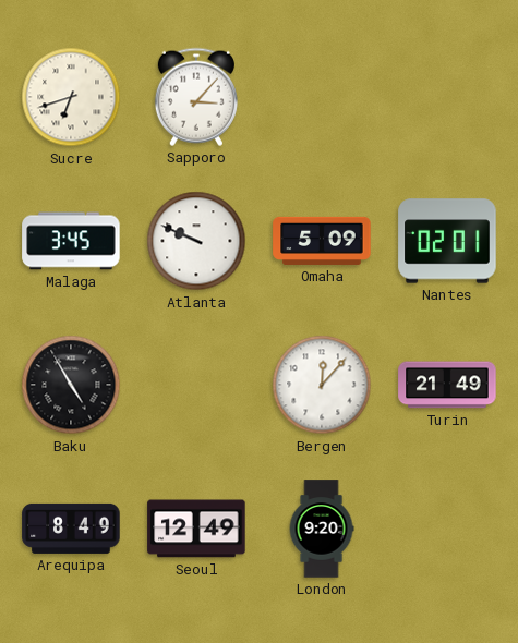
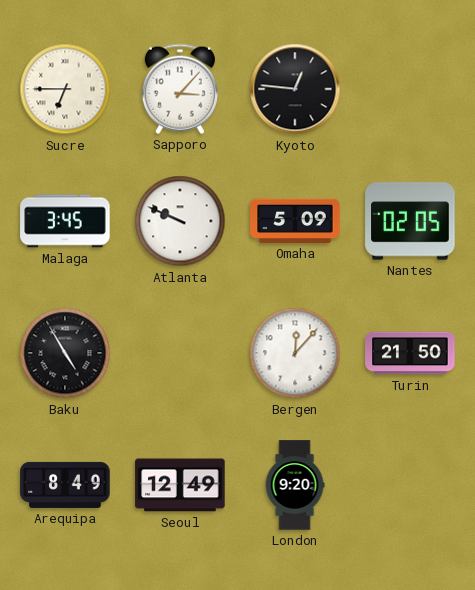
Sucre: 6:42 -> 6:45 (65, 89)
Kyoto: none -> 12:46 (295, 89)
Nantes: 02:01 -> 02:05 (410, 221)
Turin: 21:49 -> 21:50 (410, 353)
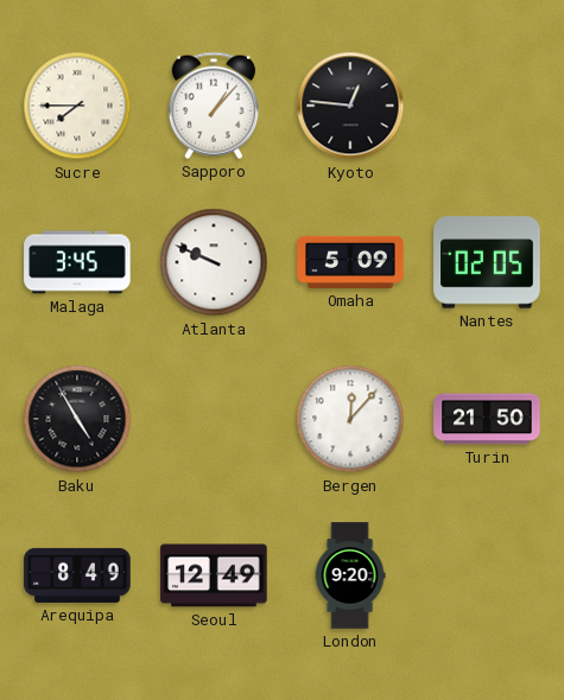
Sucre: 6:45 -> 7:45 (77, 106)
Sapporo: 3:07 -> 1:07 (214, 106)
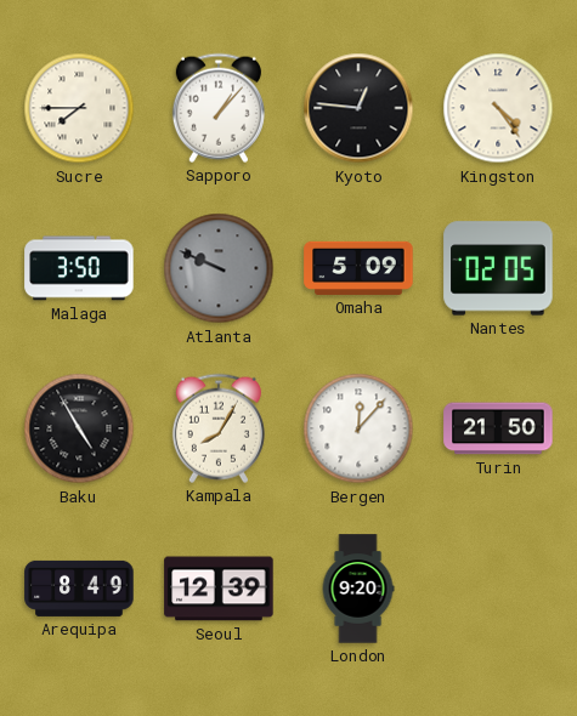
Kingston: none -> 4:24 (498, 108)
Malaga: 3:45 -> 3:50 (79, 268)
Atlanta dial: white -> grey (219, 268)
Kampala: none -> 8:05 (219, 428)
Seoul: 12:49 -> 12:39 (219, 589)
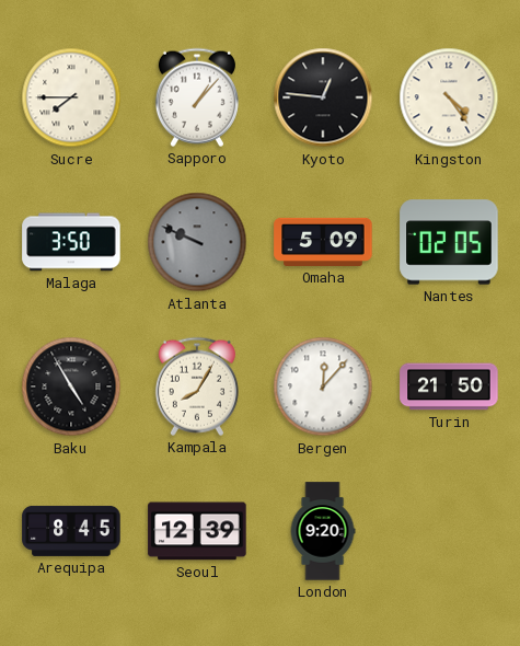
Arequipa: 8:49 -> 8:45 (71, 531)
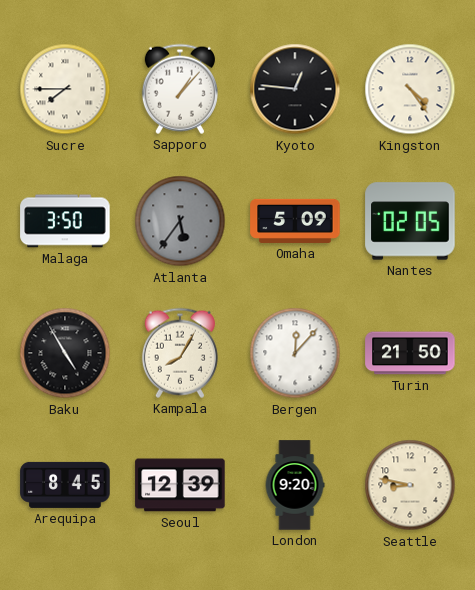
Atlanta: 9:49 -> 5:36 (180, 221)
Seattle: none -> 8:47 (410, 485)
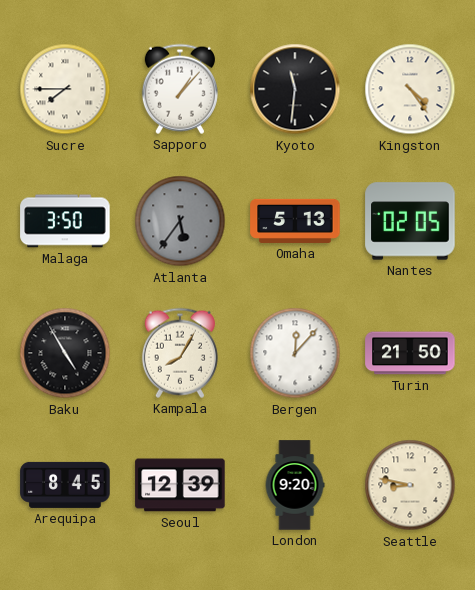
Kyoto: 12:46 -> 11:31 (295, 89)
Omaha: 5:09 -> 5:13 (295, 221)
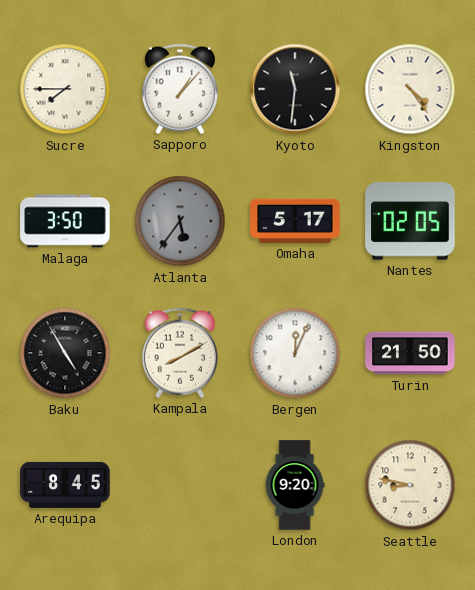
Omaha: 5:13 -> 5:17 (295, 221)
Kampala: 8:05 -> 8:10 (180, 353)
Bergen: 12:07 -> 12:04 (295, 353)
Seoul: 12:39 -> none (180, 485)
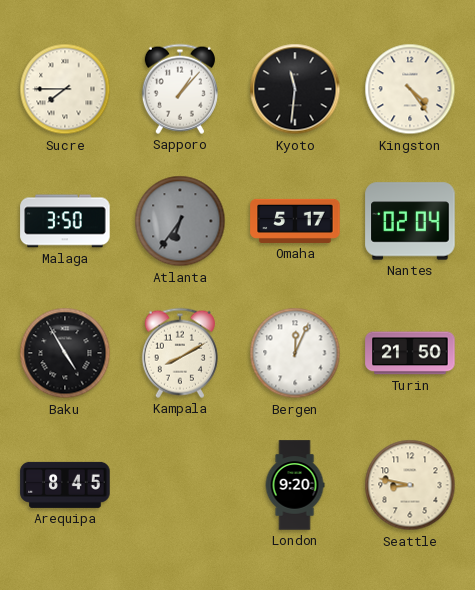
Atlanta: 5:36 -> 6:36 (180, 221)
Nantes: 02:05 -> 02:04 (410, 221)
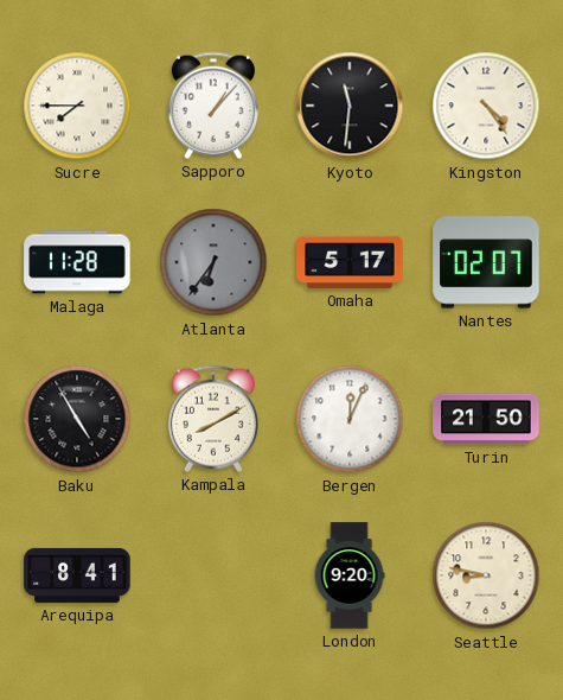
Malaga: 3:50 -> 11:28 (77, 262)
Nantes: 02:04 -> 02:07 (486, 262)
Arequipa: 8:45 -> 8:41 (77, 575)
